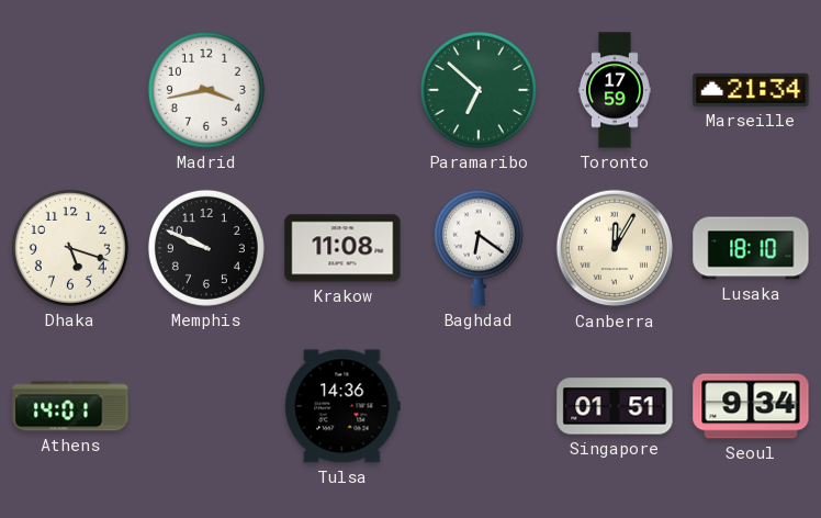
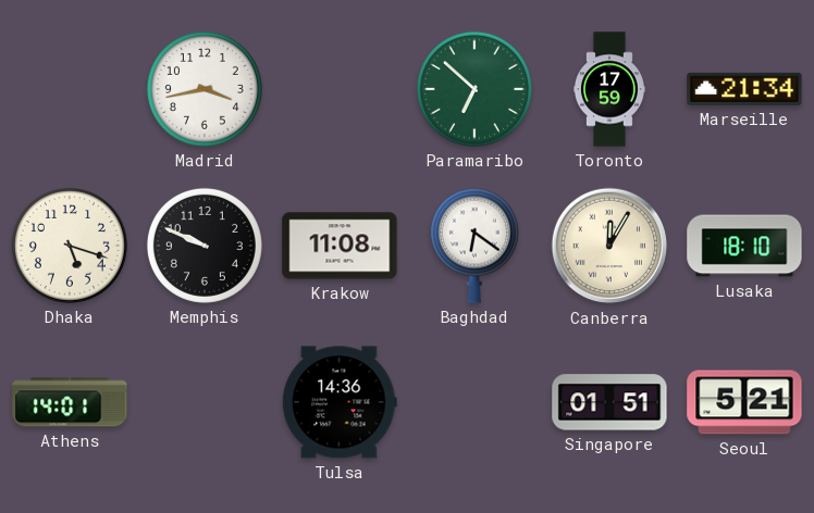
Seoul: 9:34 -> 5:21 (744, 402)
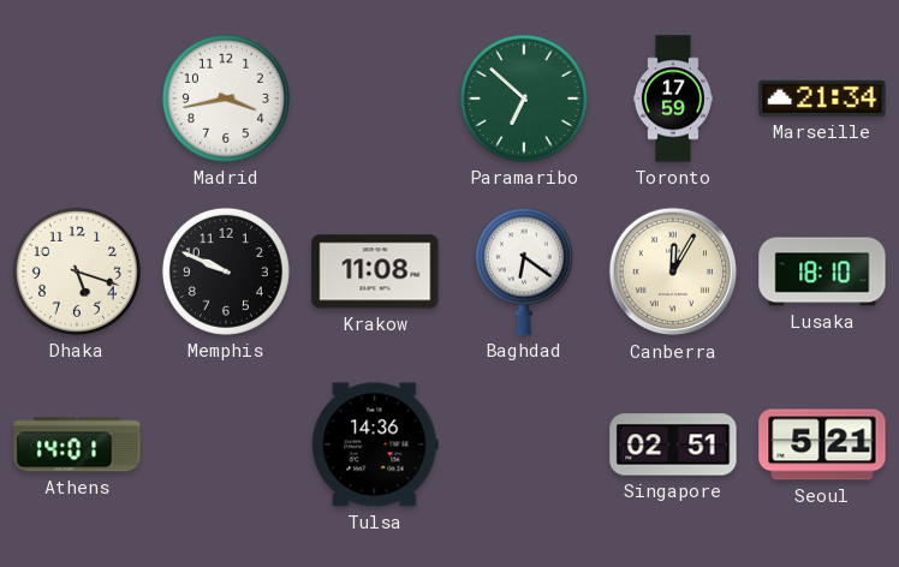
Singapore: 01:51 -> 02:51 (673, 444)
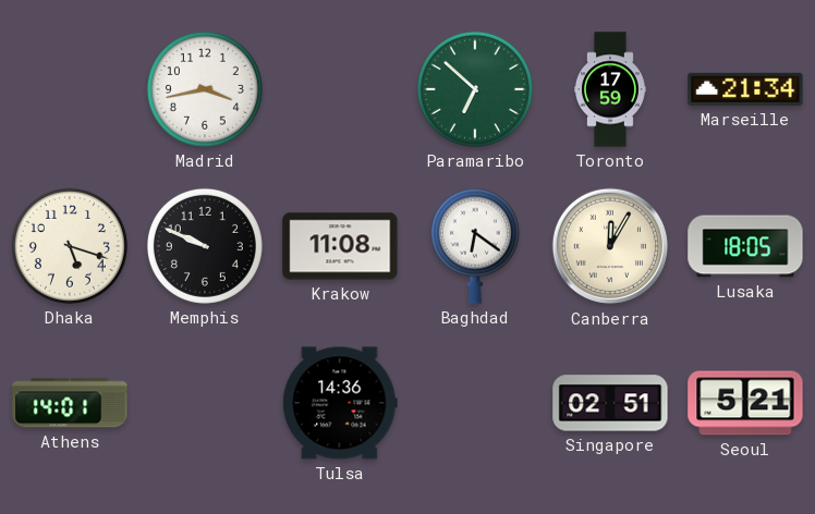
Lusaka: 18:10 -> 18:05 (745, 246)
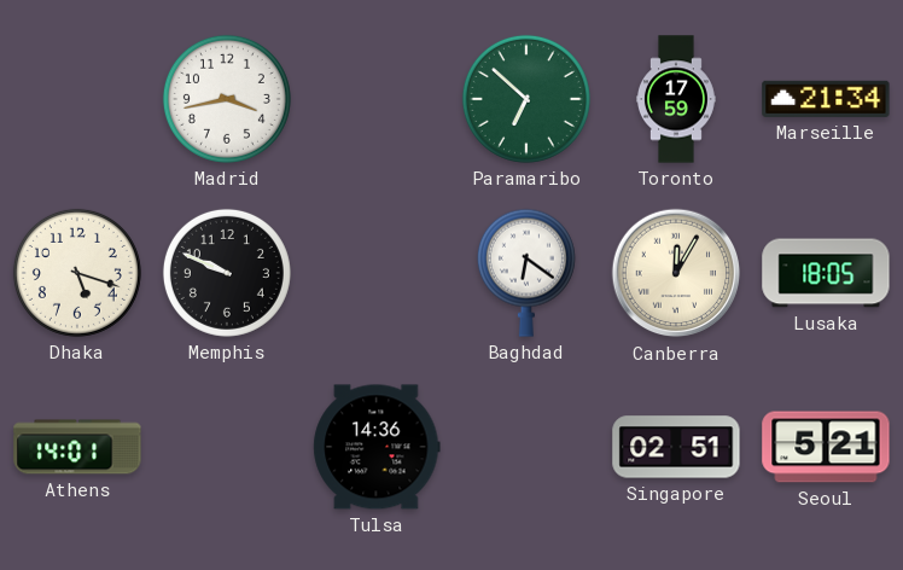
Krakow: 11:08 -> none (340, 246)
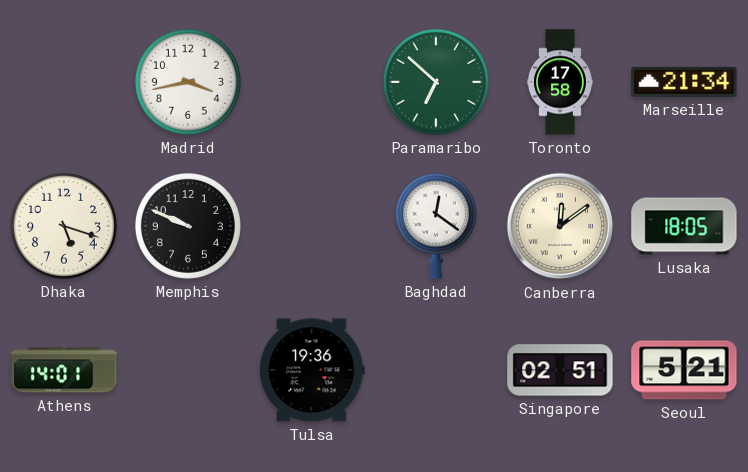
Toronto: 17:59 -> 17:58 (560, 82)
Baghdad: 6:21 -> 12:21 (436, 226)
Canberra: 12:05 -> 12:09 (560, 226)
Tulsa: 14:36 -> 19:36 (312, 370)
